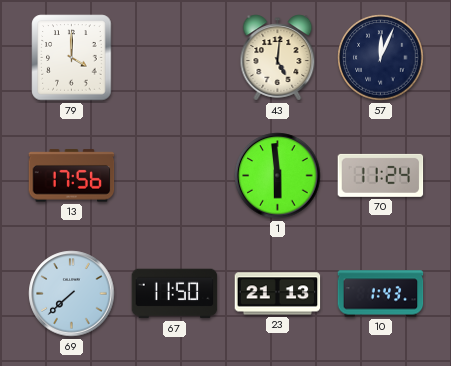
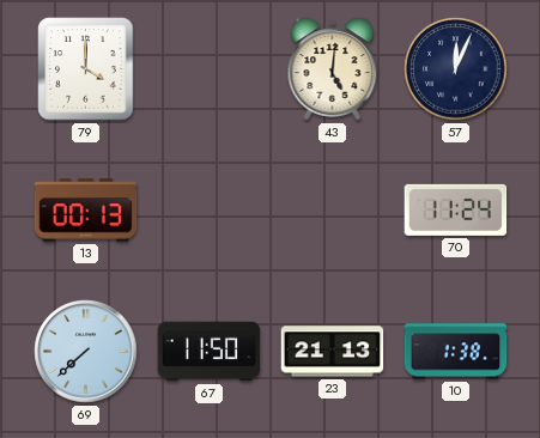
13: 17:56 -> 00:13 (86, 211)
1: 5:59 -> none (278, 176)
10: 1:43 -> 1:38 (456, 352)
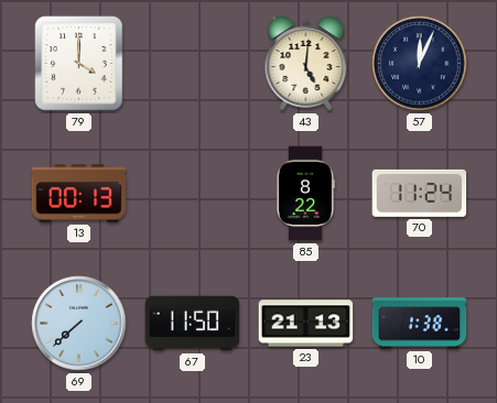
85: none -> 8:22 (305, 194)
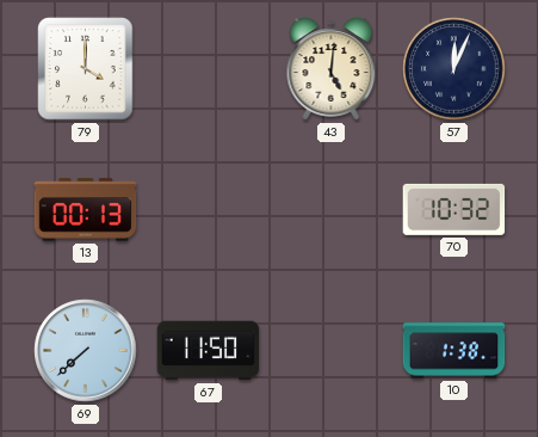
85: 8:22 -> none (305, 194)
70: 11:24 -> 10:32 (454, 209)
23: 21:13 -> none (306, 324)
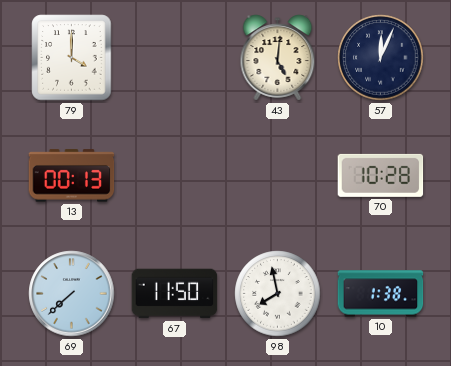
70: 10:32 -> 10:28 (381, 175)
98: none -> 7:58 (278, 294)
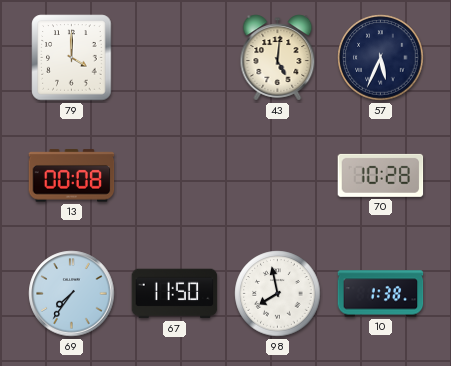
57: 12:04 -> 5:34 (381, 58)
13: 00:13 -> 00:08 (72, 176)
69: 7:38 -> 7:36 (72, 294)
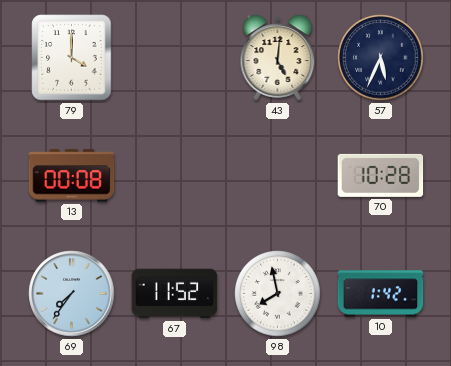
67: 11:50 -> 11:52 (175, 294)
10: 1:38 -> 1:42 (381, 294)
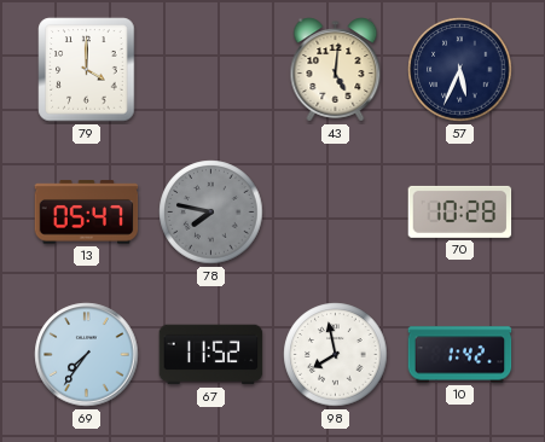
13: 00:08 -> 05:47 (87, 213)
78: none -> 7:47 (211, 213)
